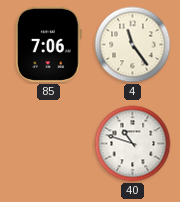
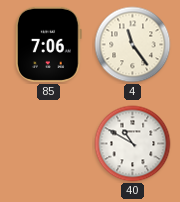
40: 10:48 -> 10:50 (133, 144)
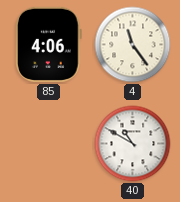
85: 7:06 -> 4:06 (49, 44)
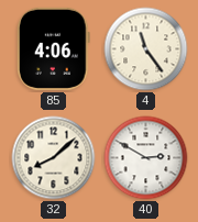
32: none -> 8:08 (54, 158)
40: 10:50 -> 2:50 (146, 158)
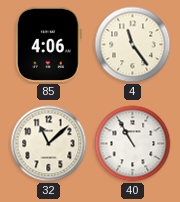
32: 8:08 -> 11:08 (49, 144)
40: 2:50 -> 10:55 (133, 144)
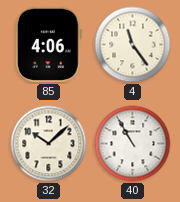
32: 11:08 -> 10:08 (49, 144)
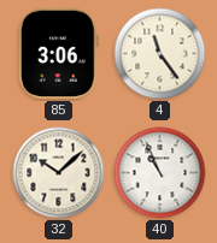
85: 4:06 -> 3:06 (59, 53)
40: 10:55 -> 10:56 (160, 173)
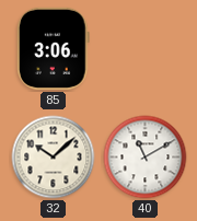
4: 11:24 -> none (160, 54)
40: 10:56 -> 11:10 (146, 158)
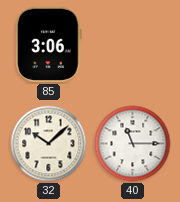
40: 11:10 -> 11:15 (133, 144)
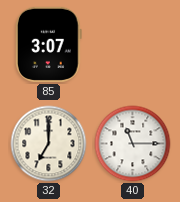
85: 3:06 -> 3:07 (49, 44)
32: 10:08 -> 7:00 (49, 144)
